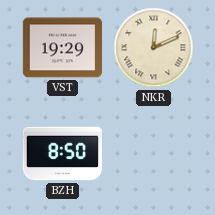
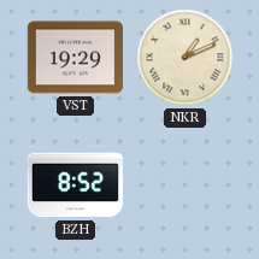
NKR: 12:11 -> 1:11 (186, 58)
BZH: 8:50 -> 8:52 (75, 186)
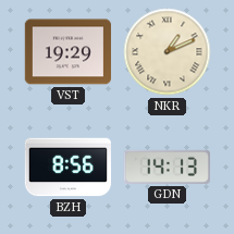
BZH: 8:52 -> 8:56 (67, 168)
GDN: none -> 14:13 (167, 167)
